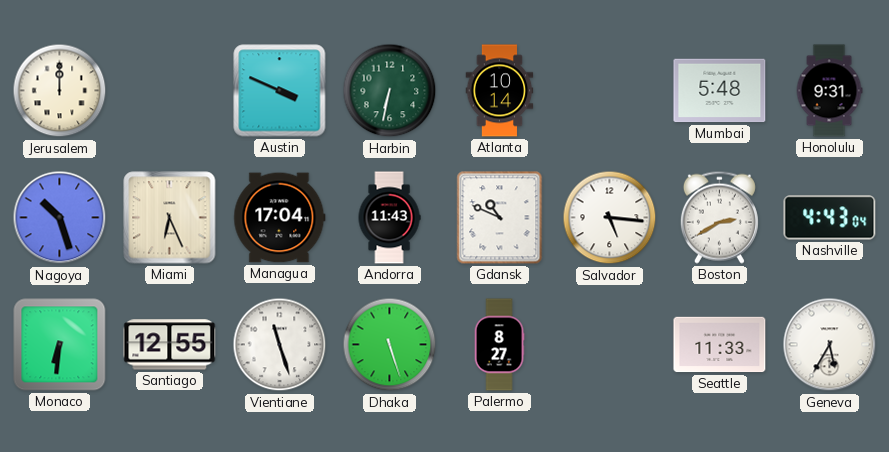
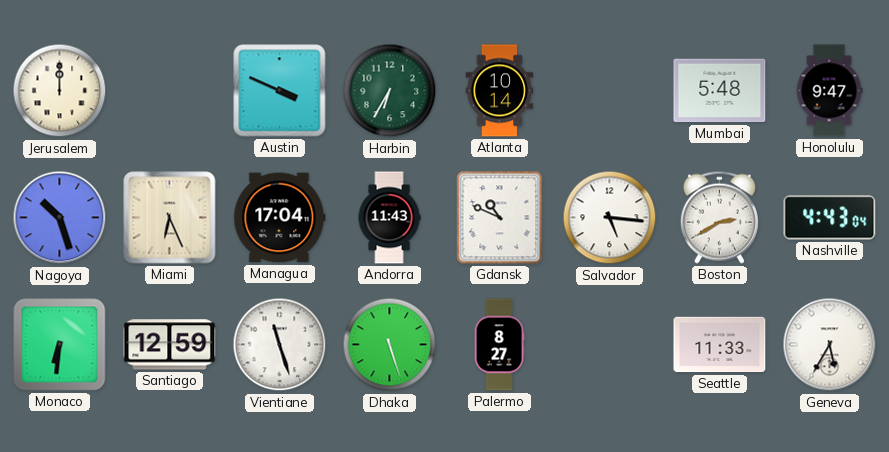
Harbin: 6:32 -> 6:35 (390, 91)
Honolulu: 9:31 -> 9:47 (829, 91)
Santiago: 12:55 -> 12:59 (170, 345)
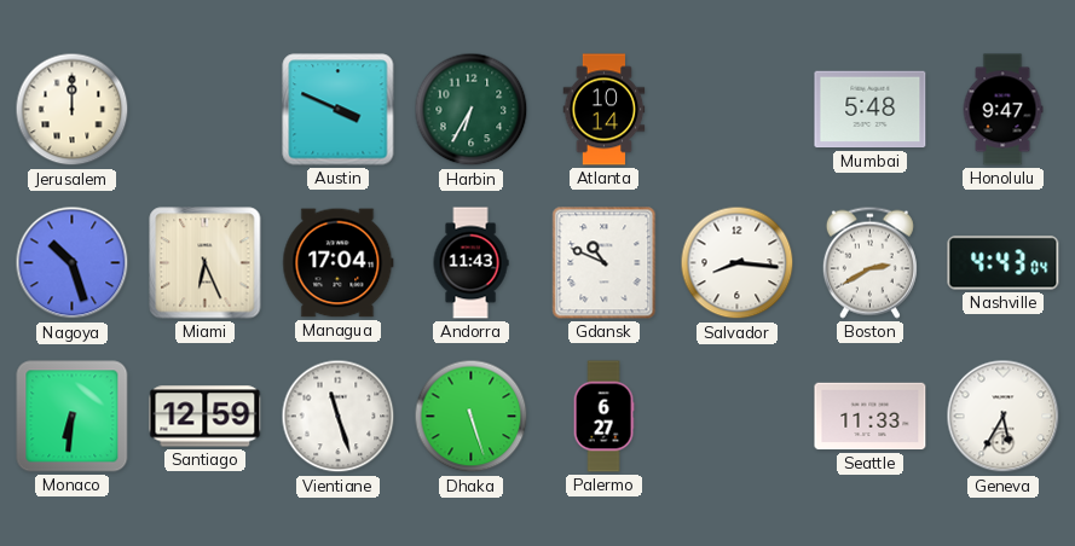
Salvador: 5:16 -> 8:16 (738, 263)
Palermo: 8:27 -> 6:27 (603, 417)
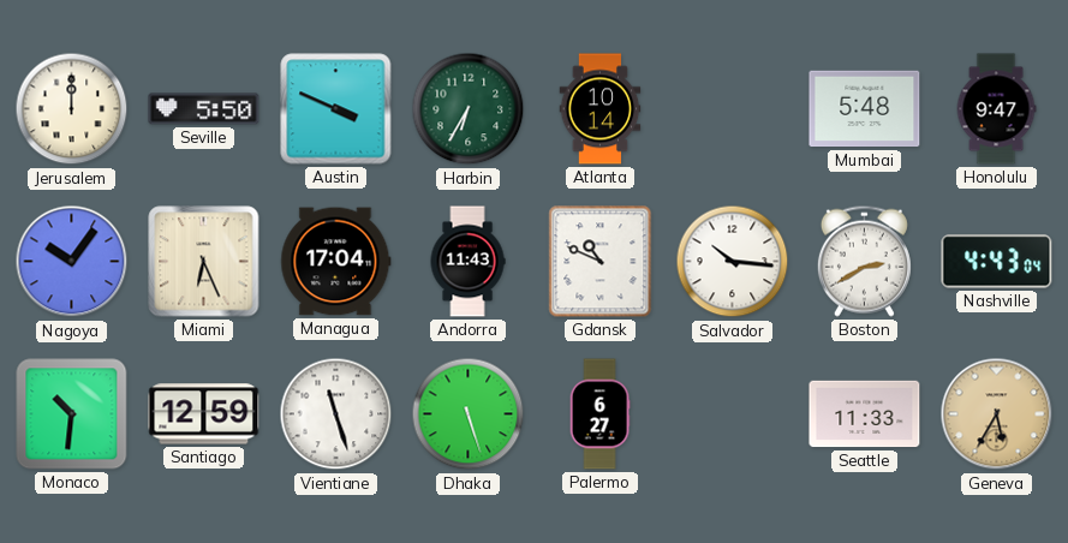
Seville: none -> 5:50 (204, 109)
Nagoya: 10:27 -> 10:06 (72, 262)
Salvador: 8:16 -> 10:16 (733, 262)
Monaco: 6:31 -> 10:31 (72, 414)
Geneva dial: white -> champagne (997, 414)
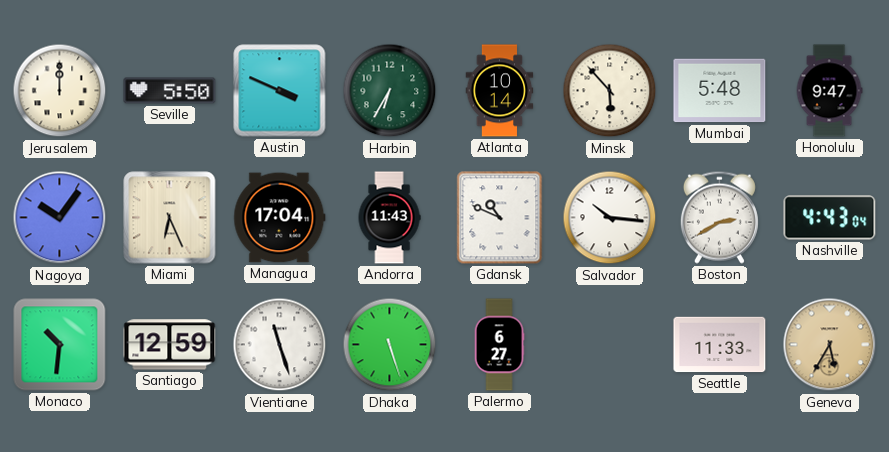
Minsk: none -> 5:53 (610, 91)
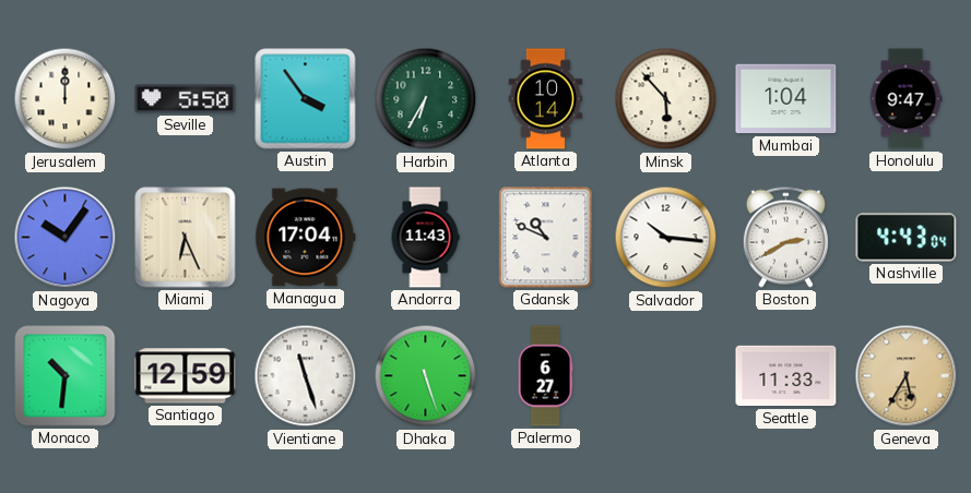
Austin: 3:49 -> 3:54 (306, 99)
Mumbai: 5:48 -> 1:04 (786, 99)
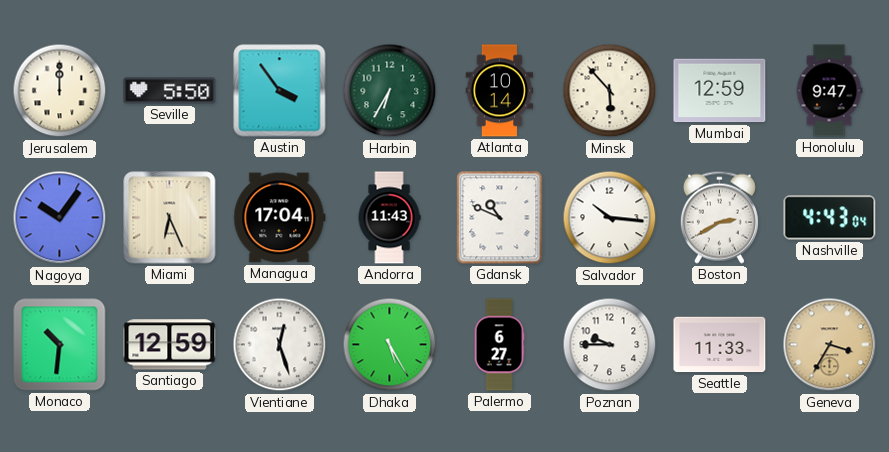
Mumbai: 1:04 -> 12:59 (720, 91)
Vientiane: 11:27 -> 12:27 (280, 345)
Dhaka: 5:27 -> 5:25 (390, 345)
Poznan: none -> 9:45 (610, 345)
Geneva: 5:35 -> 3:35 (830, 345)
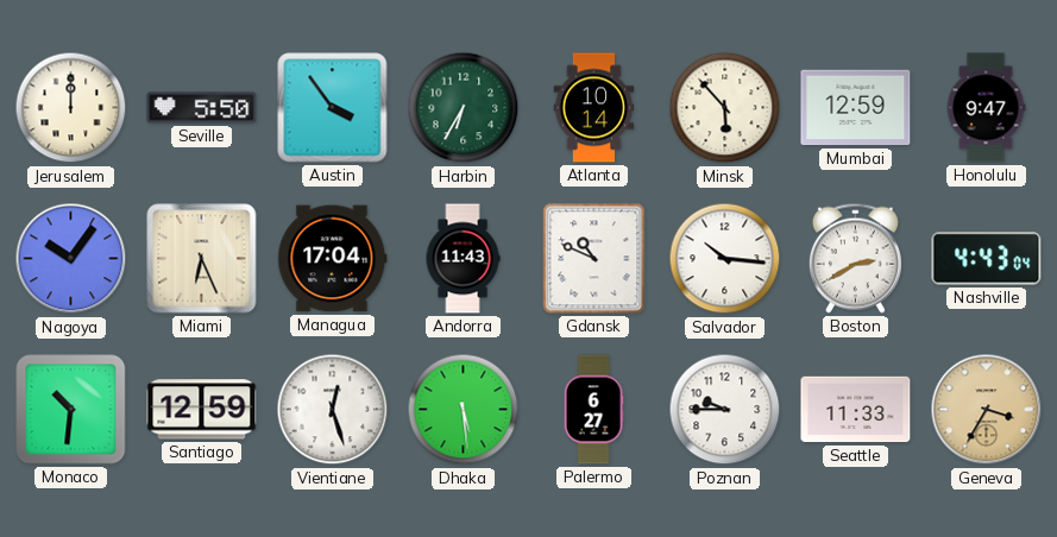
Dhaka: 5:25 -> 5:29 (464, 410)
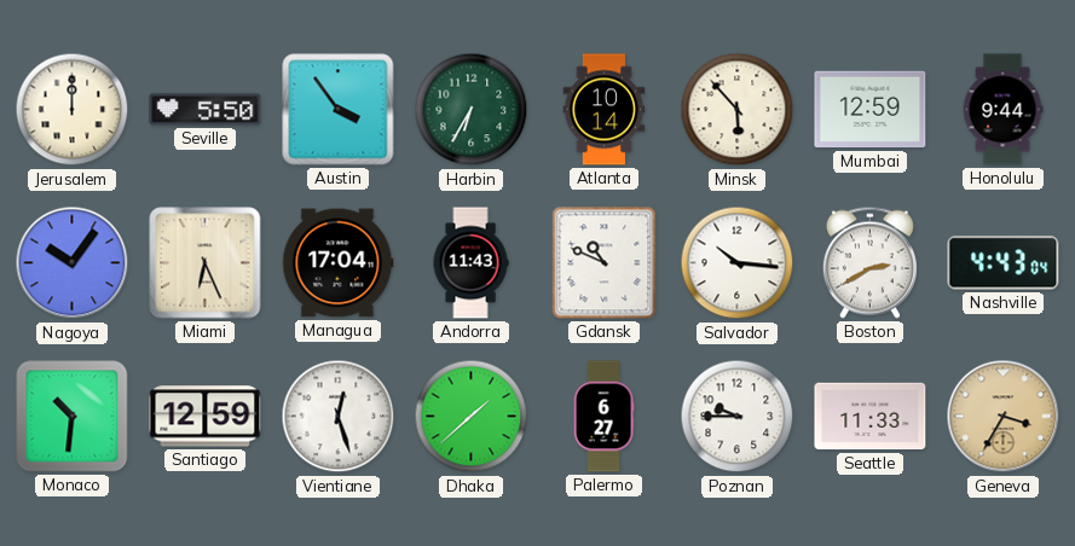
Honolulu: 9:47 -> 9:44 (1002, 110)
Dhaka: 5:29 -> 1:38 (472, 417)
